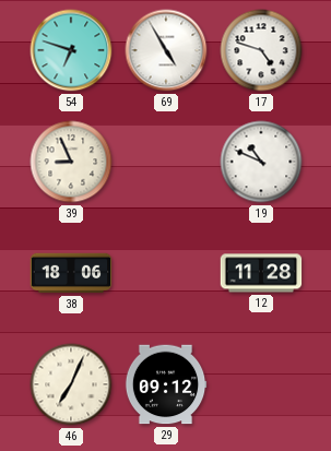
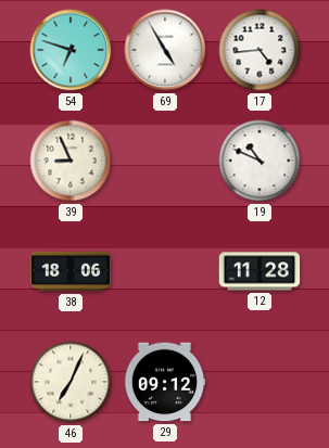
17: 4:48 -> 4:44 (260, 50)
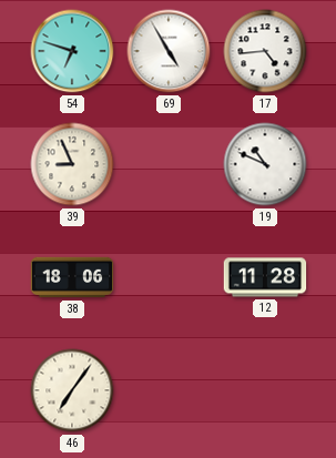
46: 7:04 -> 7:06 (72, 390)
29: 09:12 -> none (165, 382)
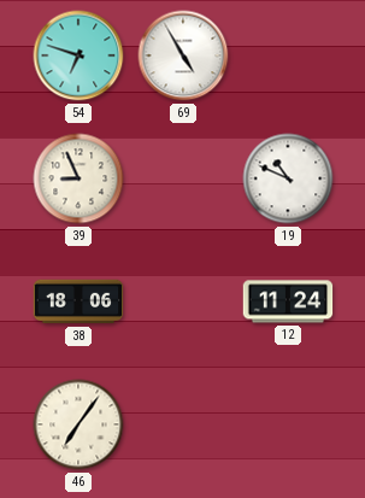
17: 4:44 -> none (265, 51)
12: 11:28 -> 11:24 (288, 301)
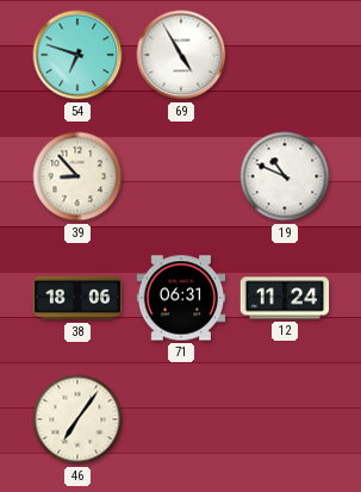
39: 8:56 -> 8:53 (77, 176)
71: none -> 06:31 (181, 298)
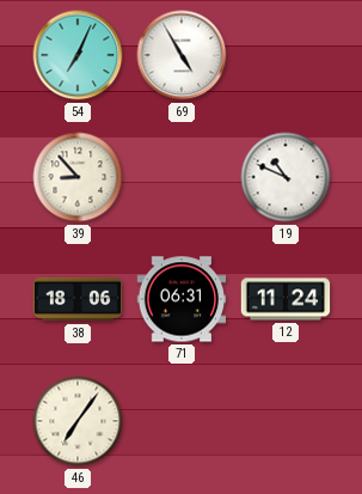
54: 6:48 -> 7:04 (78, 55)
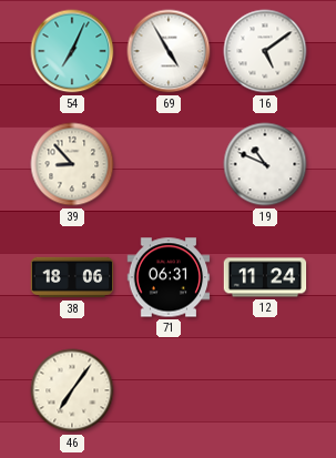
16: none -> 5:09 (265, 51)
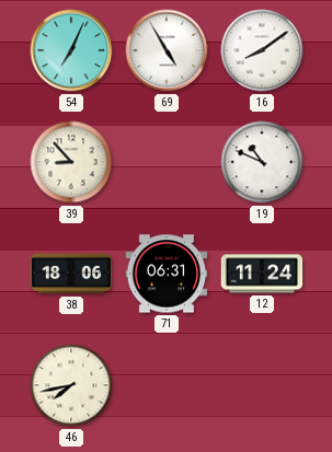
16: 5:09 -> 8:09 (262, 50)
46: 7:06 -> 7:43 (71, 385)
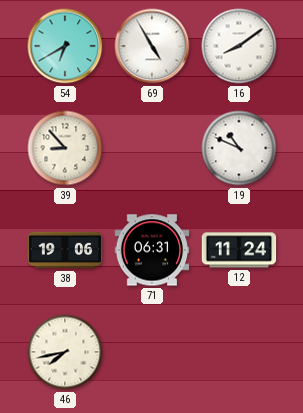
54: 7:04 -> 6:40 (65, 46)
38: 18:06 -> 19:06 (65, 250)
